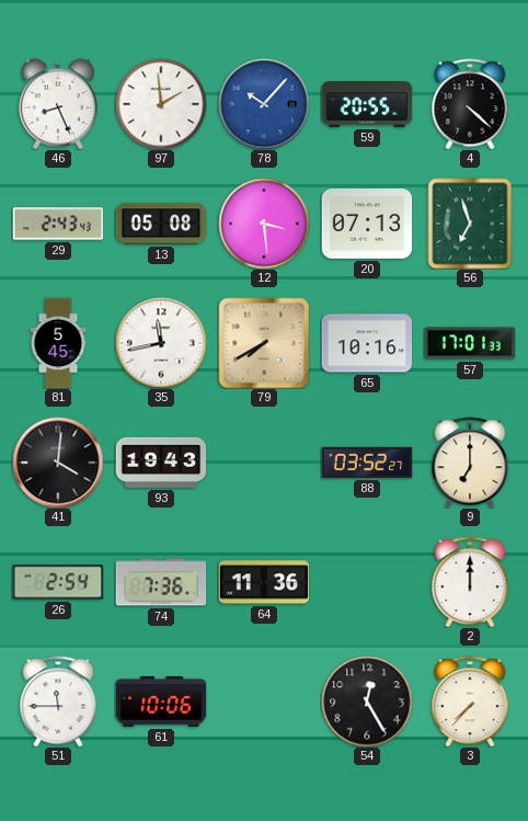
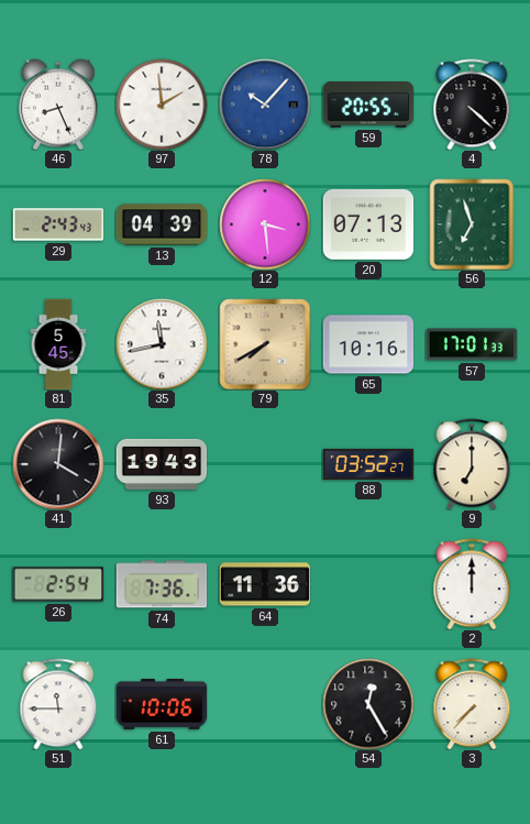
13: 05:08 -> 04:39 (162, 224)
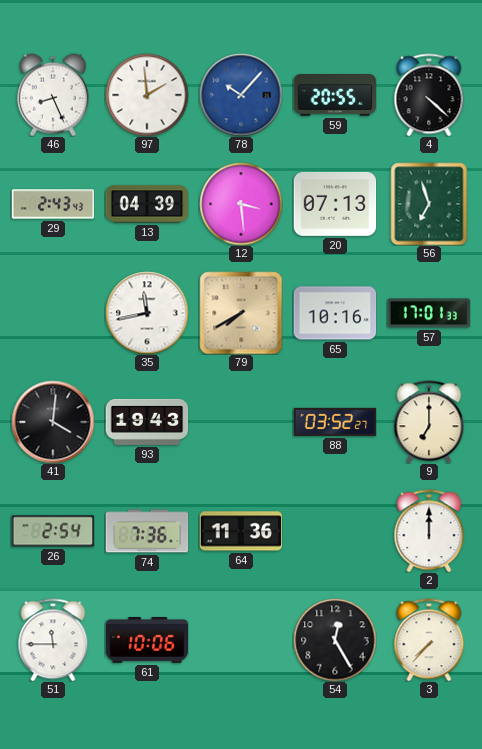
81: 5:45 -> none (58, 344)
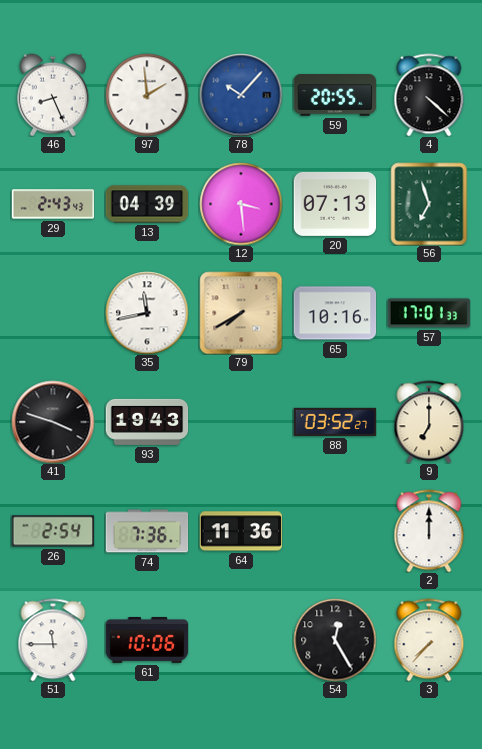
41: 4:01 -> 3:48 (53, 422)
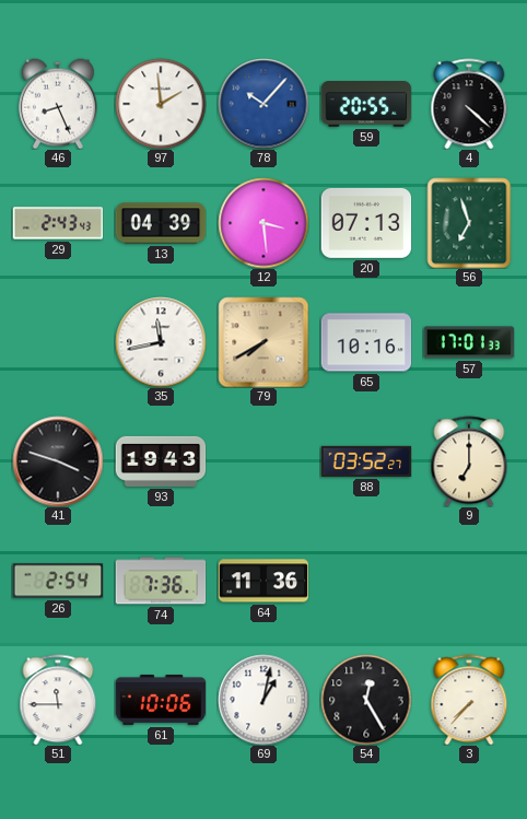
2: 12:00 -> none (429, 531)
69: none -> 1:02 (263, 700)
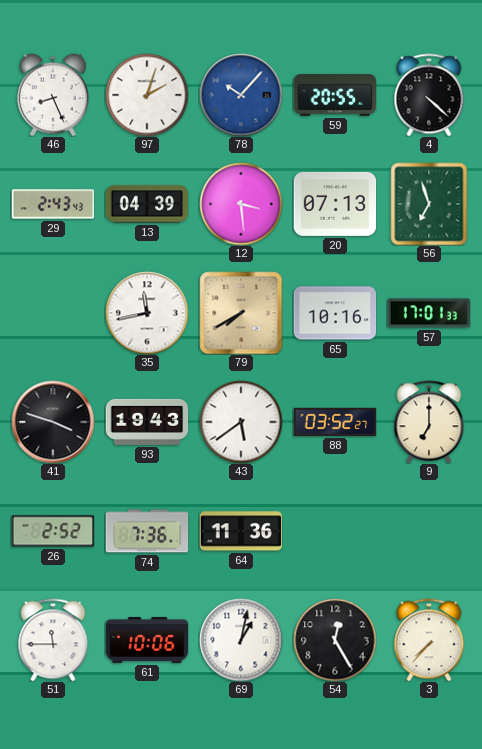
97: 1:59 -> 2:03 (147, 95)
43: none -> 5:39 (241, 422)
26: 2:54 -> 2:52 (53, 531)
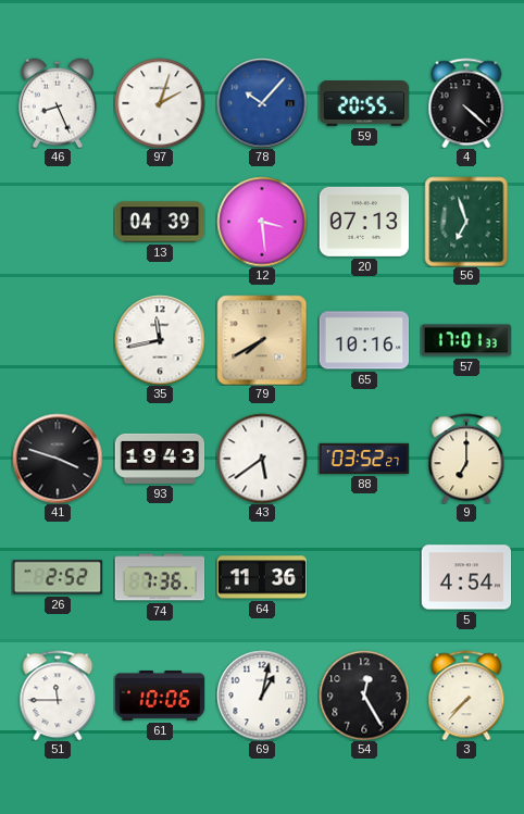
29: 2:43 -> none (53, 204)
5: none -> 4:54 (466, 577)
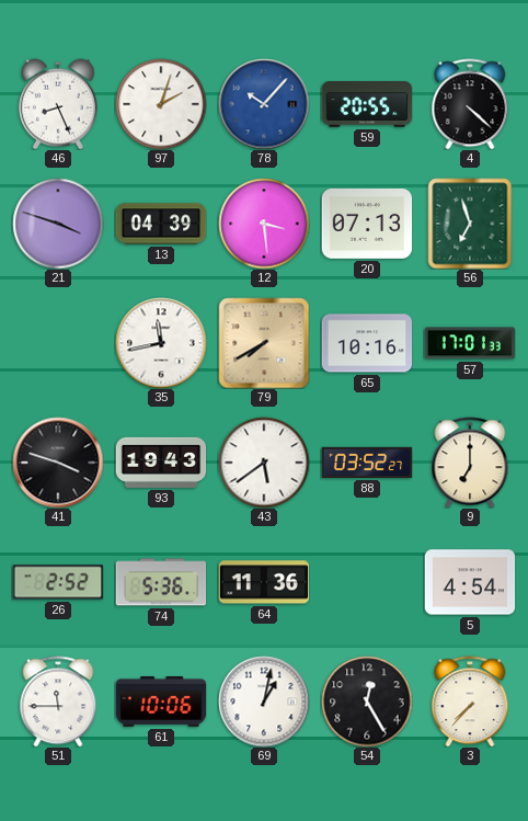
21: none -> 3:48 (58, 224)
74: 7:36 -> 5:36 (161, 582)
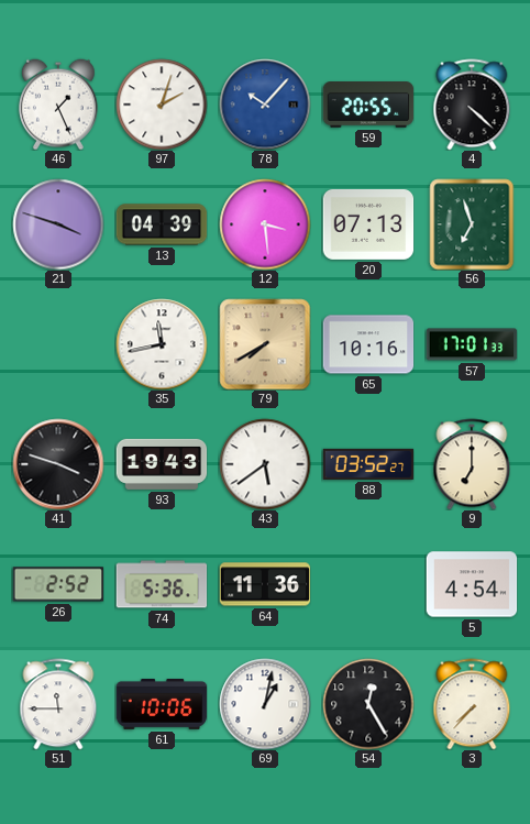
46: 8:26 -> 1:26 (58, 105)
